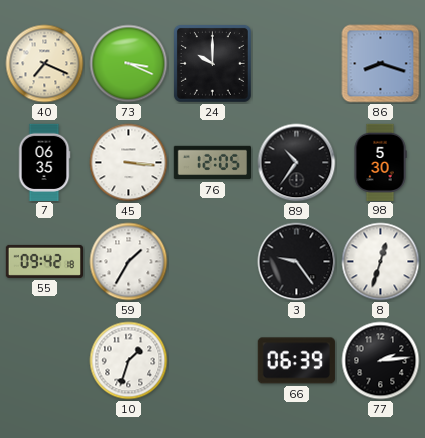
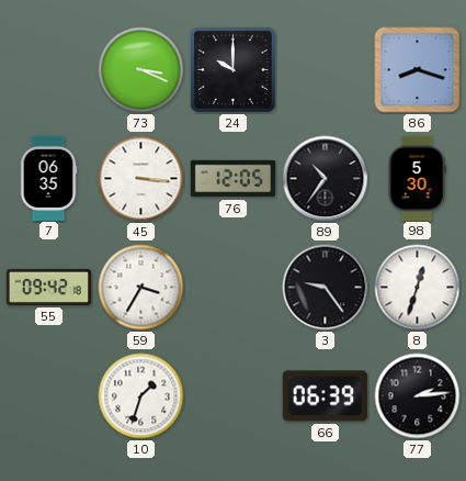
40: 7:19 -> none (45, 64)
59: 1:35 -> 3:35 (141, 288)
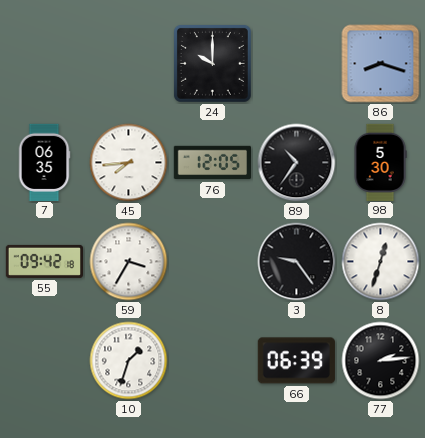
73: 3:19 -> none (141, 70)
45: 3:16 -> 7:44 (129, 163)
